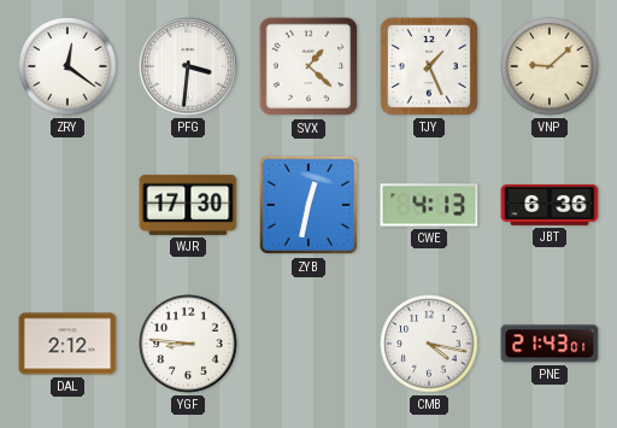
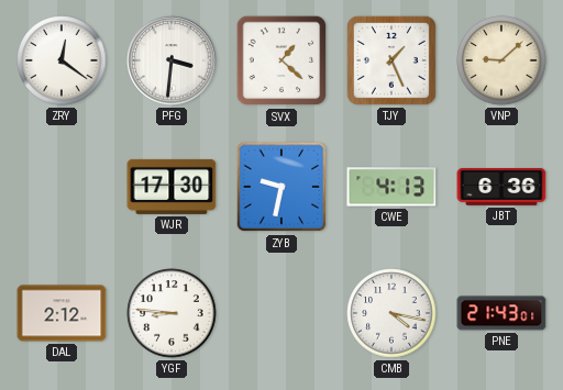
ZYB: 12:32 -> 9:32 (281, 187)
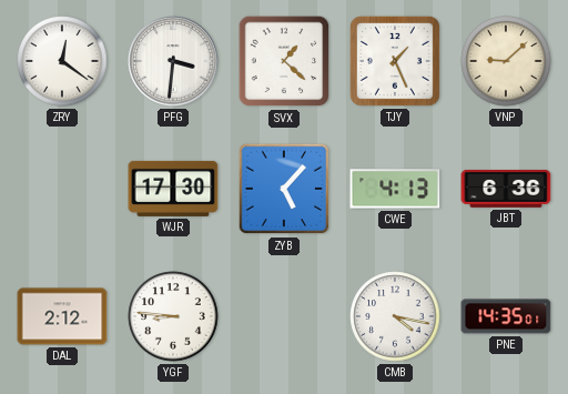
ZYB: 9:32 -> 5:07 (284, 189)
PNE: 21:43 -> 14:35 (506, 316)
